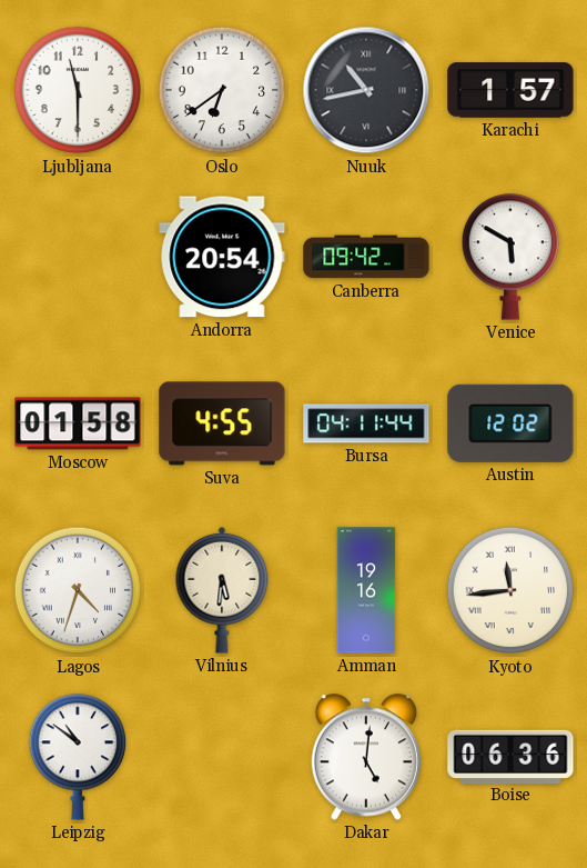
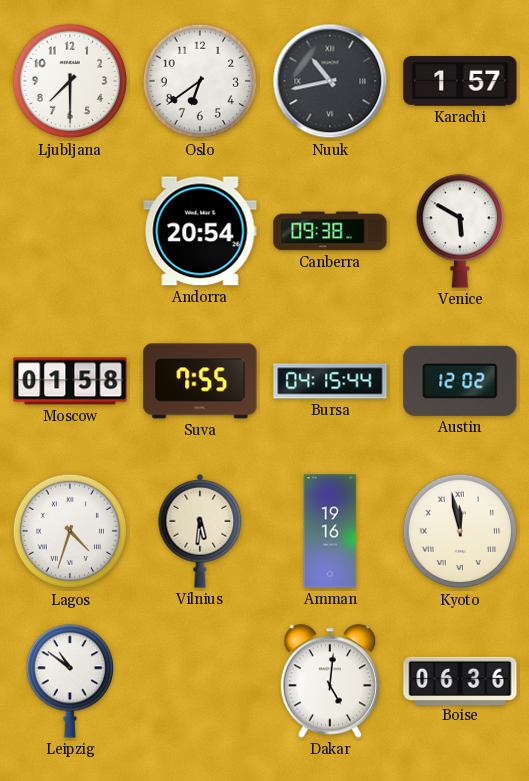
Ljubljana: 11:30 -> 7:30 (70, 81)
Canberra: 09:42 -> 09:38 (330, 231)
Suva: 4:55 -> 7:55 (200, 381)
Bursa: 04:11 -> 04:15 (330, 381)
Kyoto: 11:44 -> 11:58 (460, 531)
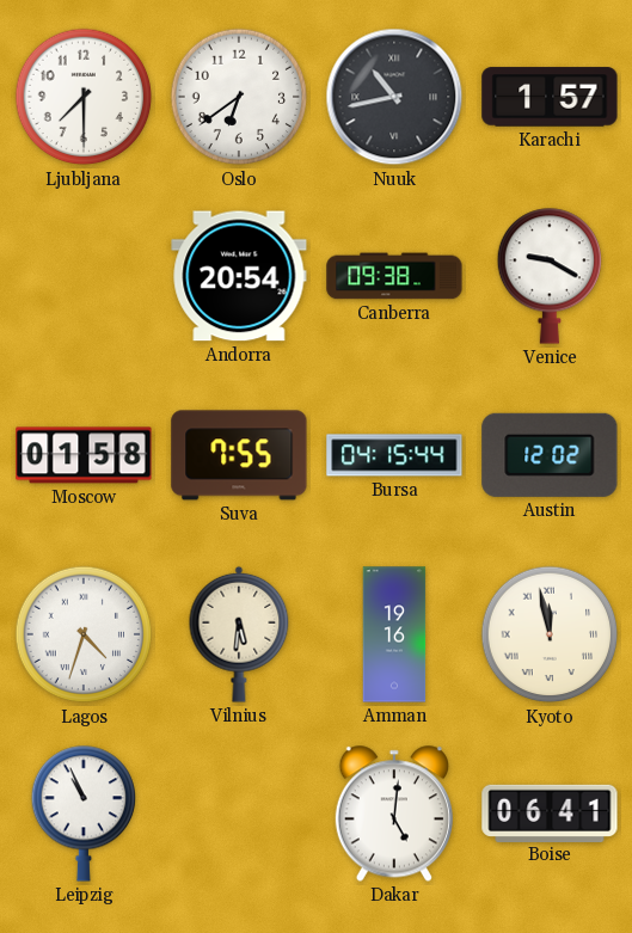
Venice: 5:50 -> 9:20 (548, 276)
Leipzig: 10:51 -> 10:56 (82, 814)
Boise: 06:36 -> 06:41 (550, 812)
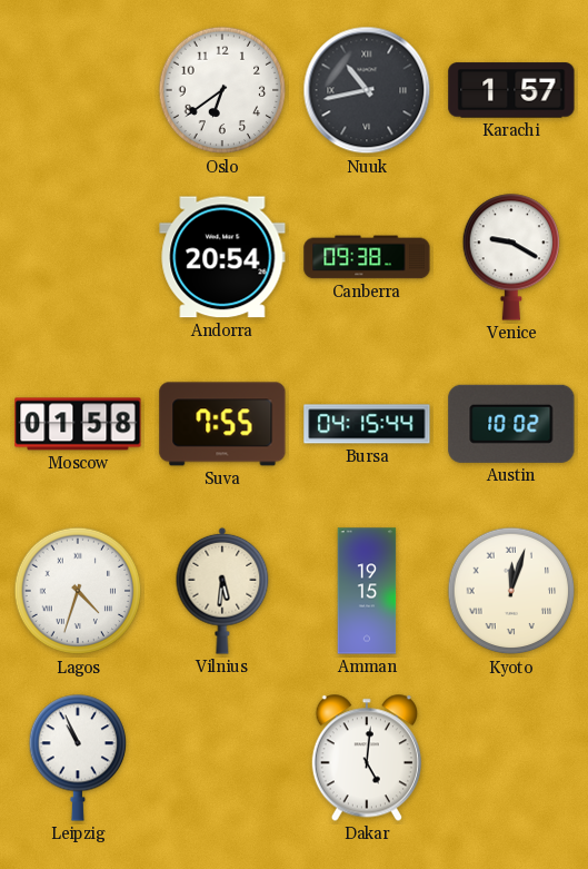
Ljubljana: 7:30 -> none (84, 97)
Austin: 12:02 -> 10:02 (511, 424)
Amman: 19:16 -> 19:15 (367, 591)
Kyoto: 11:58 -> 12:03 (511, 591)
Boise: 06:41 -> none (550, 812)
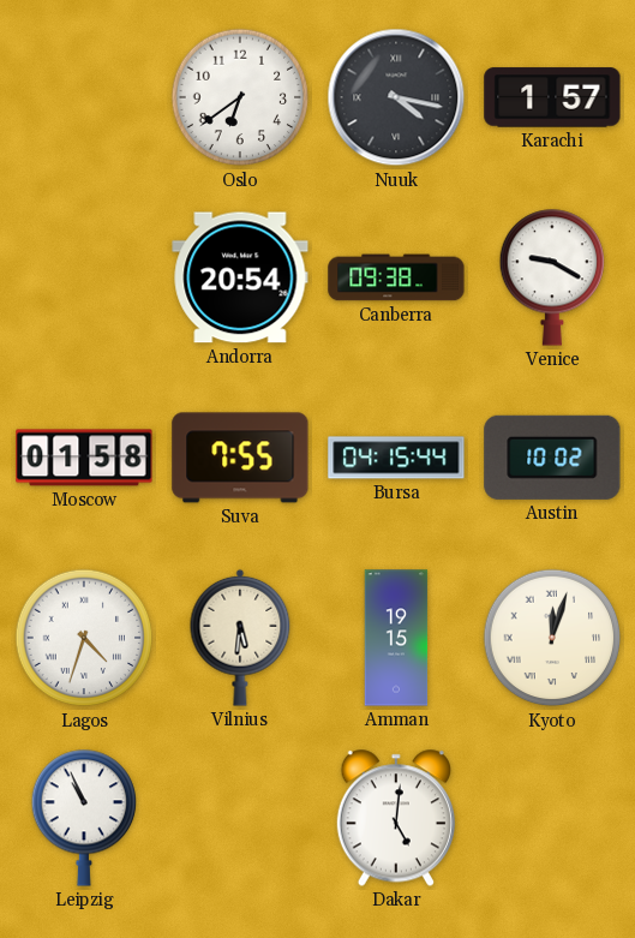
Nuuk: 10:43 -> 4:17 (396, 97)
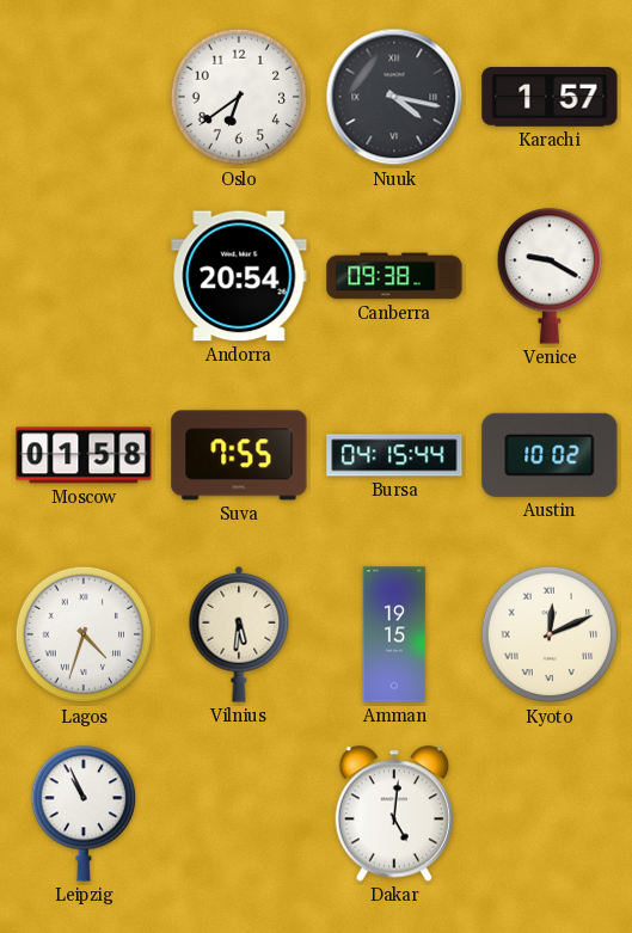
Kyoto: 12:03 -> 12:11 (550, 634)
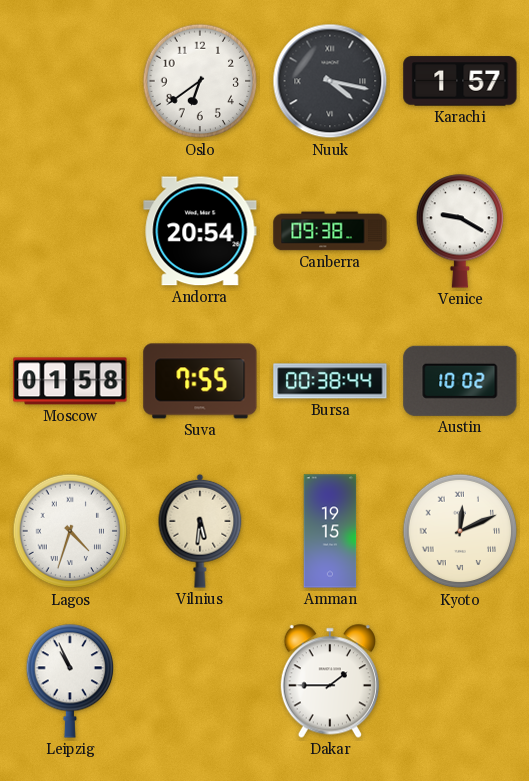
Bursa: 04:15 -> 00:38 (330, 381)
Dakar: 5:01 -> 1:45 (330, 681)
